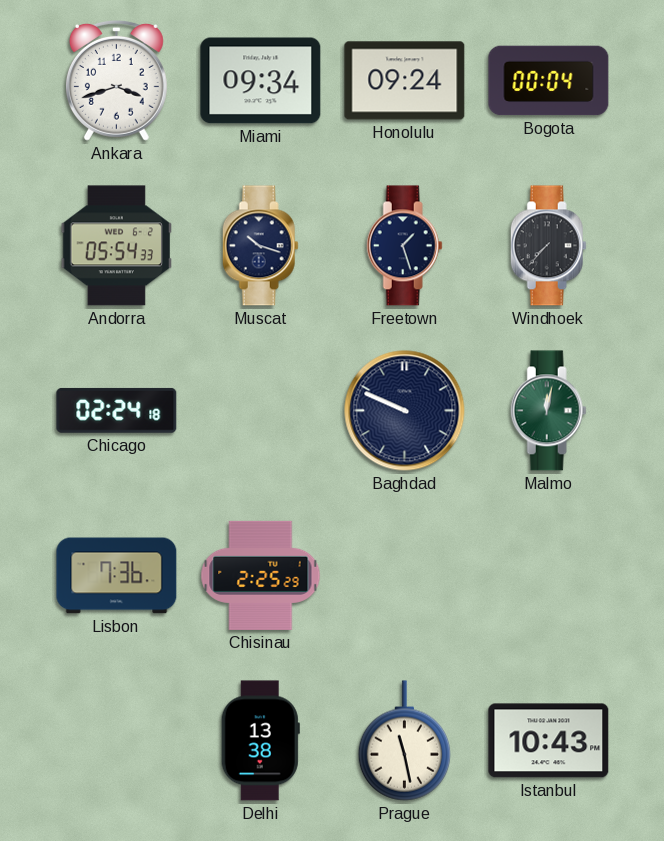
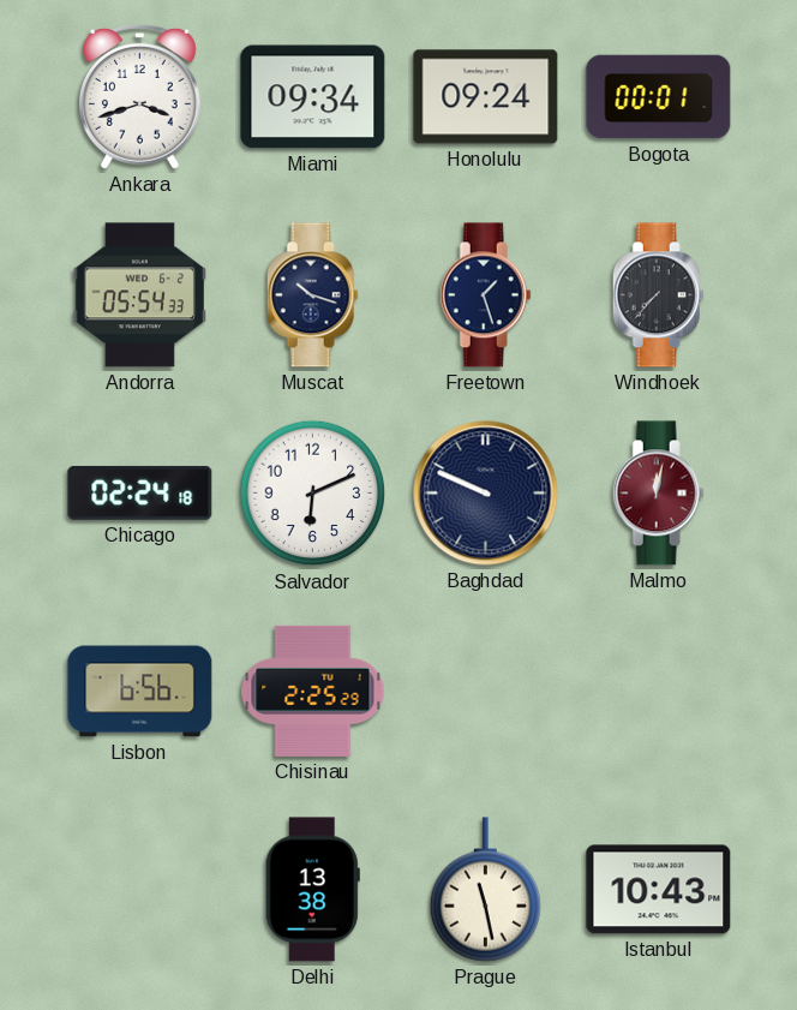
Bogota: 00:04 -> 00:01 (659, 97)
Salvador: none -> 6:11 (313, 494)
Malmo dial: green -> burgundy (658, 494)
Lisbon: 7:36 -> 6:56 (140, 692)
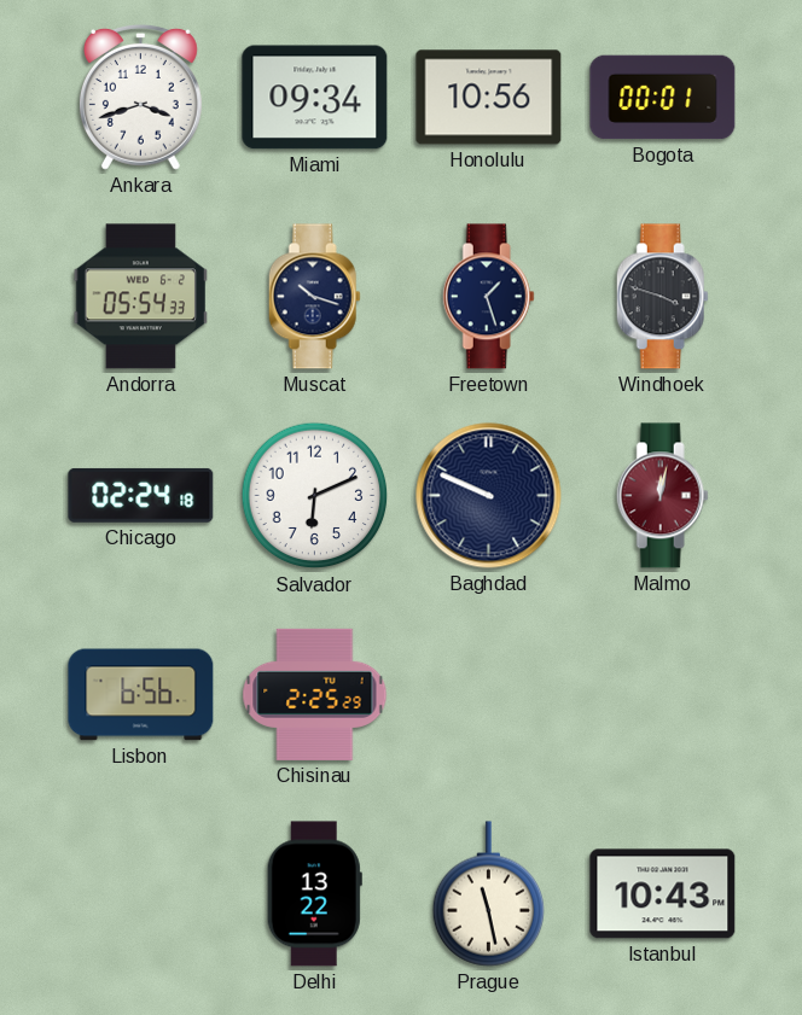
Honolulu: 09:24 -> 10:56 (489, 98)
Windhoek: 7:37 -> 3:48 (662, 297)
Delhi: 13:38 -> 13:22 (314, 894)
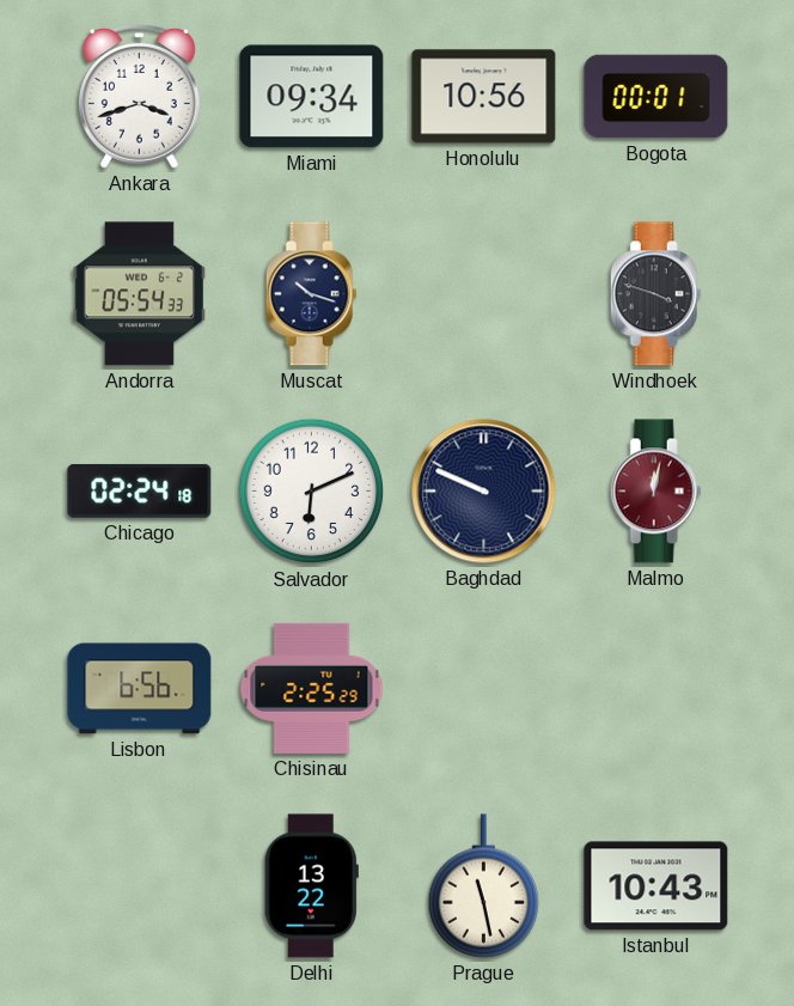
Freetown: 1:27 -> none (488, 297)
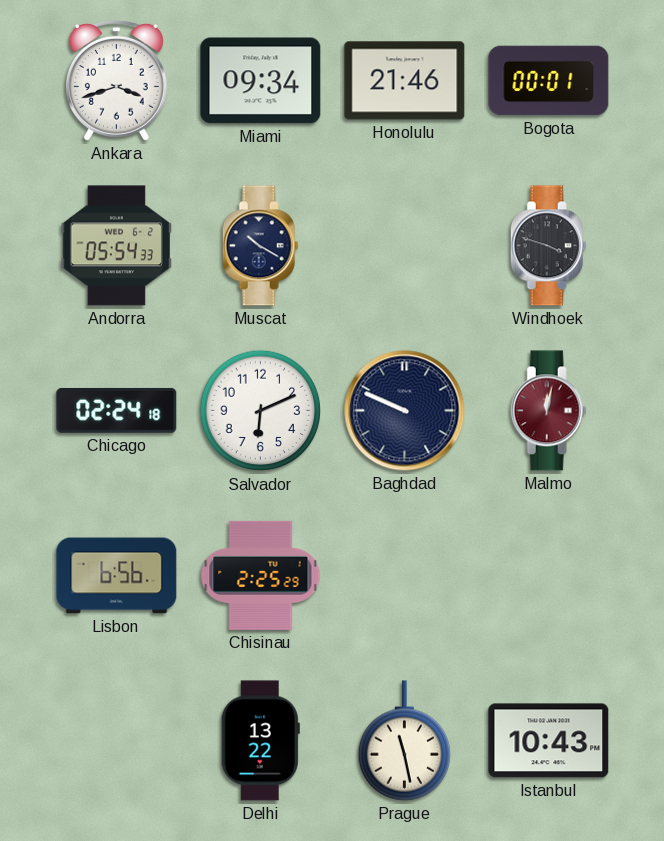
Honolulu: 10:56 -> 21:46 (405, 81)
Muscat: 10:18 -> 10:20 (260, 246)
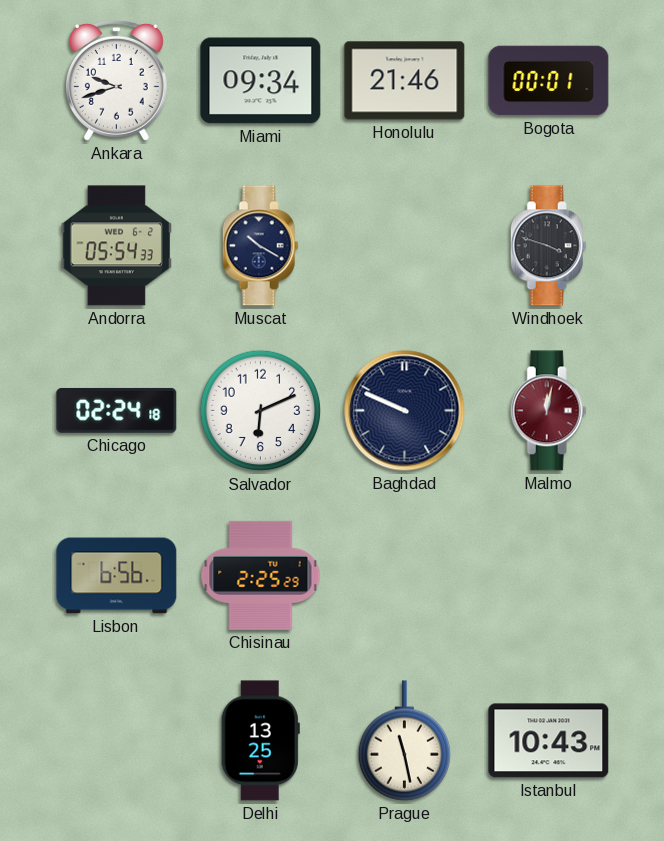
Ankara: 3:42 -> 9:42 (116, 81)
Delhi: 13:22 -> 13:25 (260, 741)
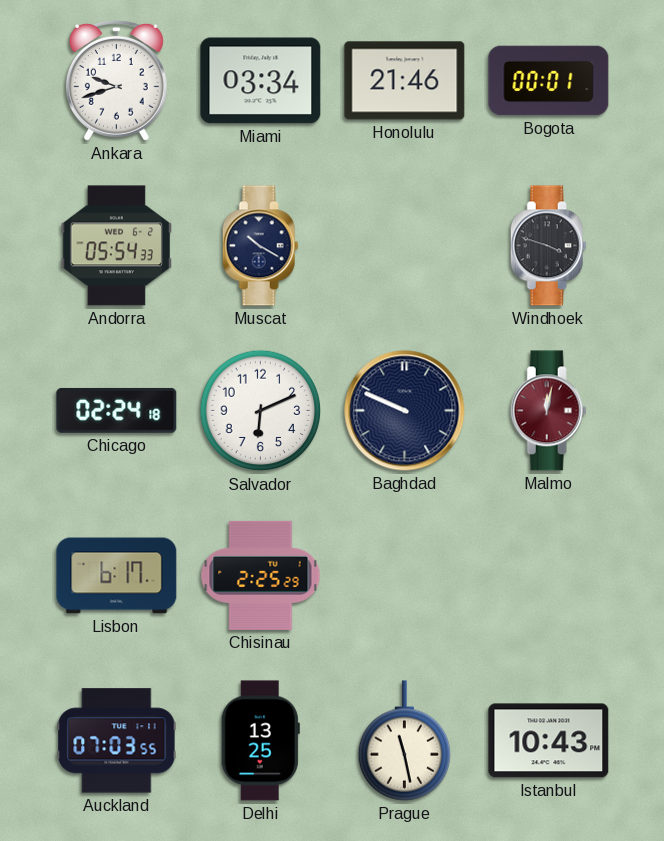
Miami: 09:34 -> 03:34 (261, 81)
Lisbon: 6:56 -> 6:17 (117, 576)
Auckland: none -> 07:03 (117, 741)
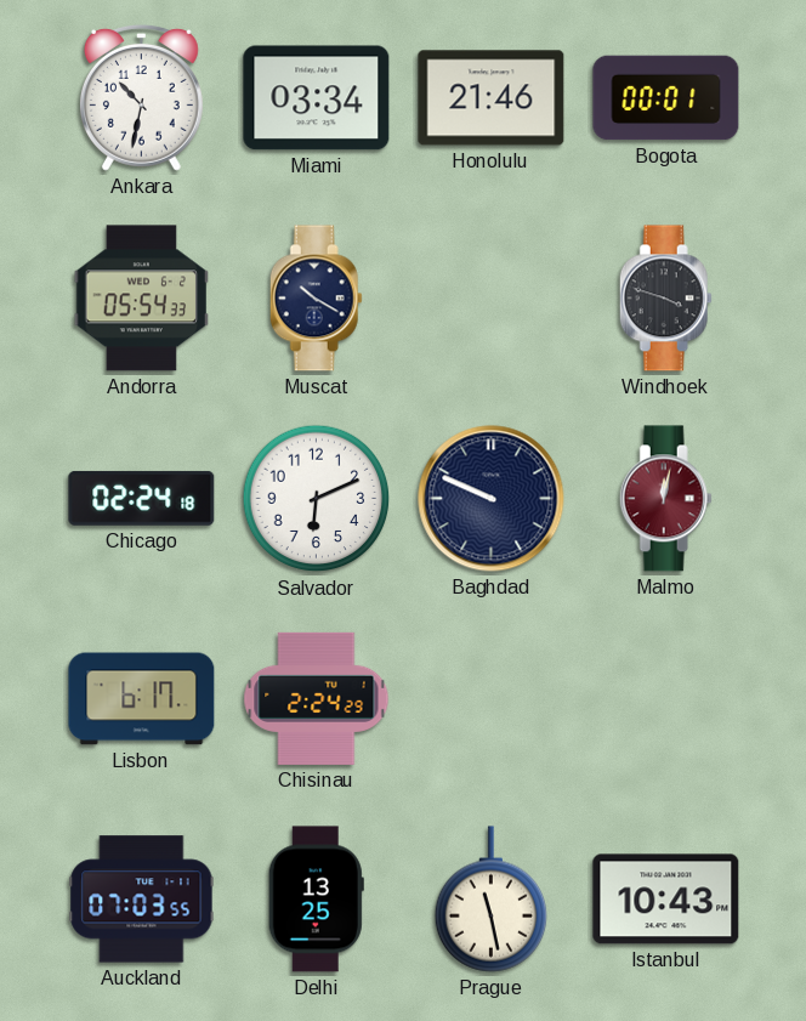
Ankara: 9:42 -> 10:32 (141, 98)
Chisinau: 2:25 -> 2:24 (317, 698)
